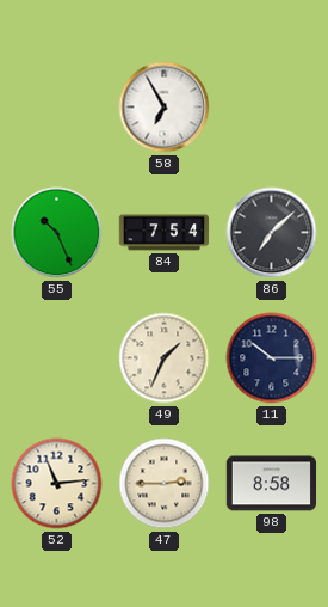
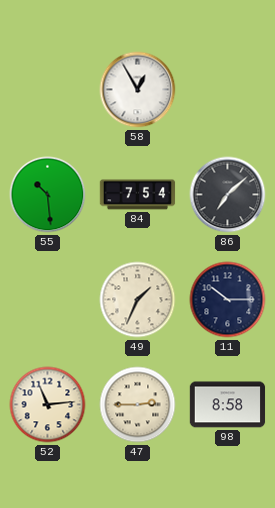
58: 6:55 -> 12:55 (138, 90)
55: 10:26 -> 10:29 (48, 195)
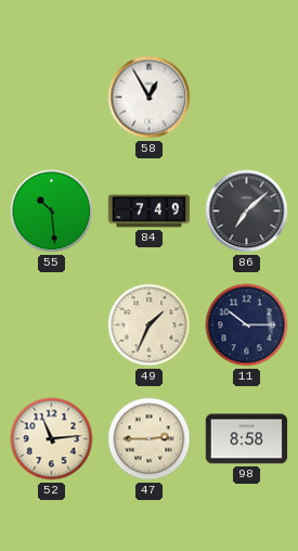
84: 7:54 -> 7:49 (150, 212)
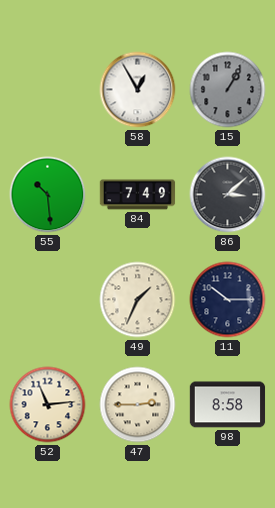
15: none -> 1:05 (228, 90)
86: 7:08 -> 3:08 (228, 195)
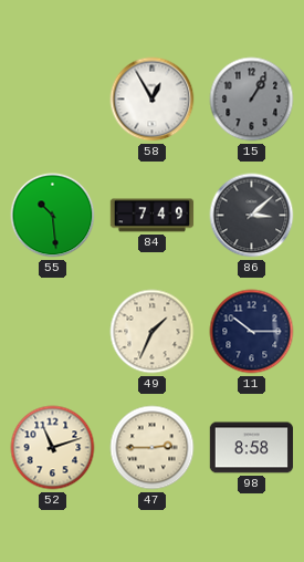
52: 11:14 -> 11:12 (53, 448)
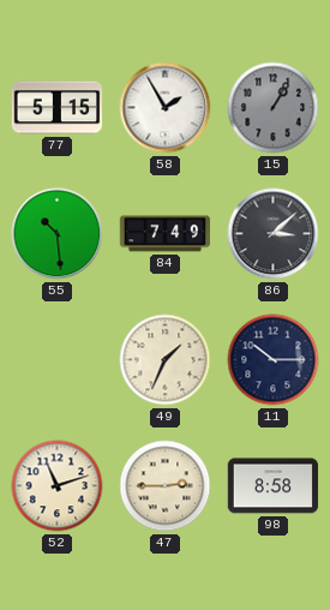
77: none -> 5:15 (58, 108)
58: 12:55 -> 1:55 (166, 108)
